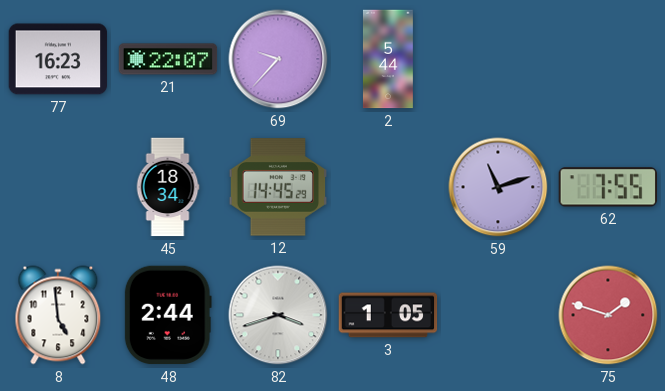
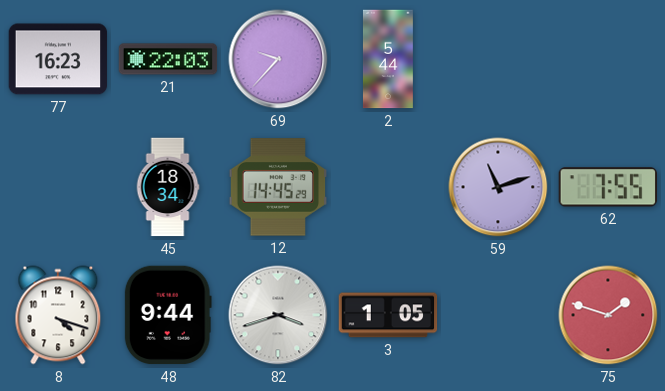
21: 22:07 -> 22:03 (168, 59)
8: 4:59 -> 4:18 (58, 315)
48: 2:44 -> 9:44 (168, 315)
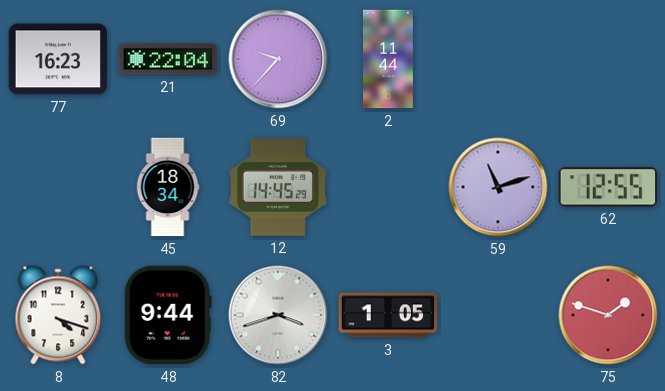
21: 22:03 -> 22:04 (168, 59)
2: 5:44 -> 11:44 (388, 59)
62: 7:55 -> 12:55 (607, 187)
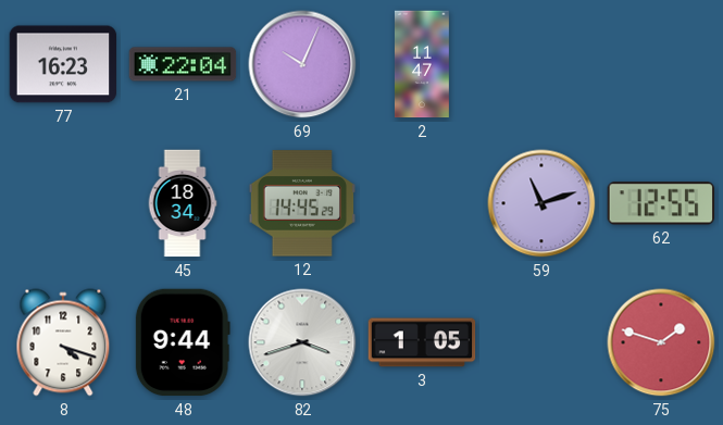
69: 9:37 -> 10:04 (302, 64)
2: 11:44 -> 11:47 (422, 64)
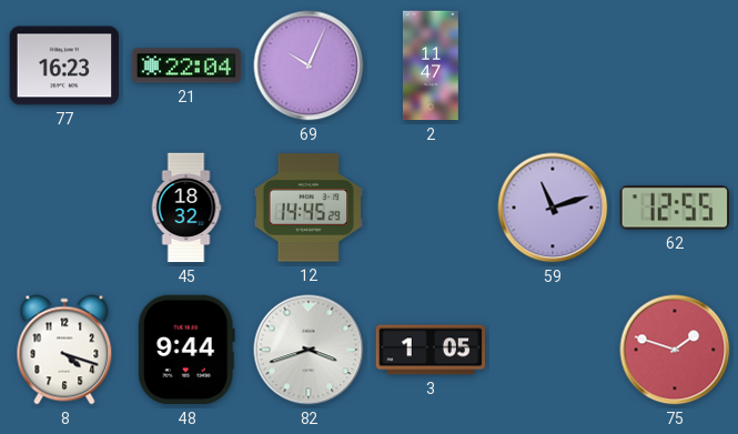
45: 18:34 -> 18:32 (186, 208)
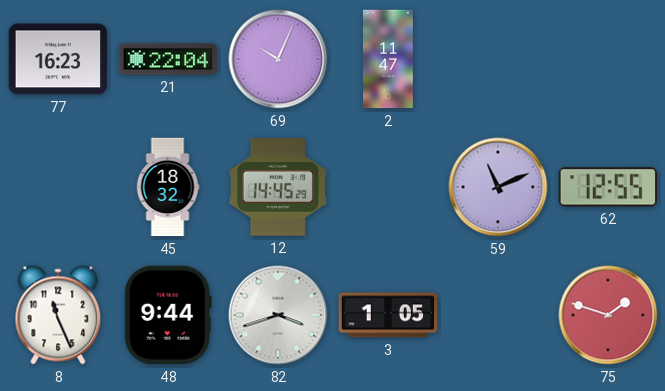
59: 11:12 -> 11:11 (498, 187)
8: 4:18 -> 11:26 (58, 315)
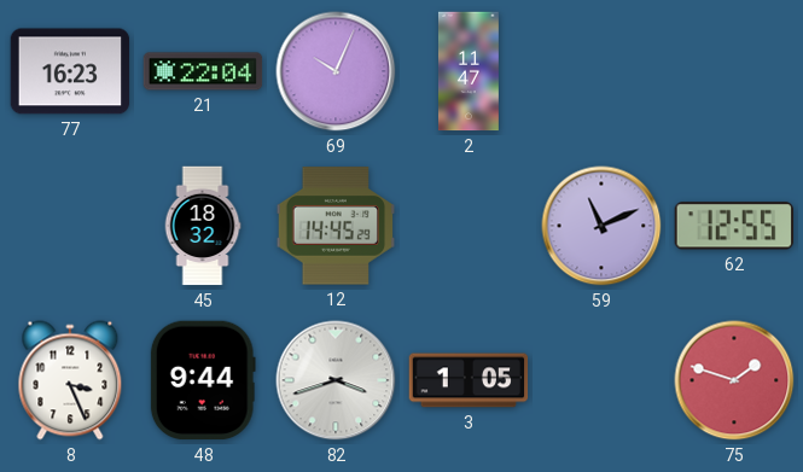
8: 11:26 -> 3:26 (70, 380)
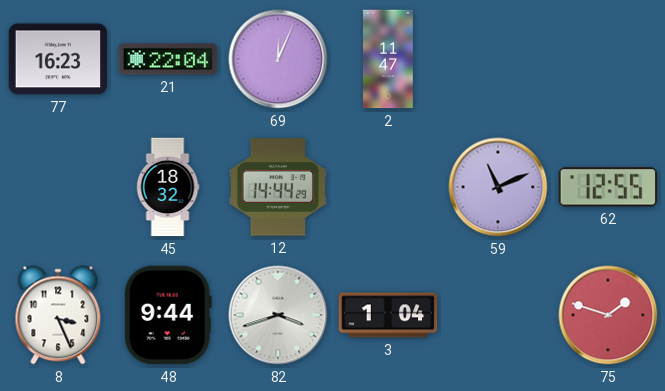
69: 10:04 -> 12:04 (278, 59)
12: 14:45 -> 14:44 (278, 187)
3: 1:05 -> 1:04 (388, 315)
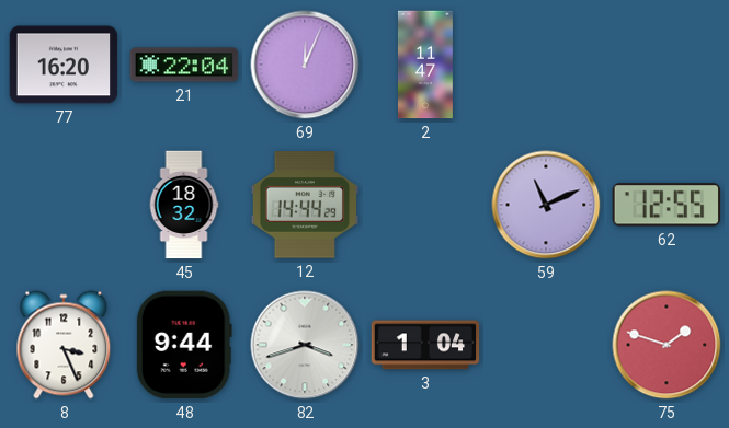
77: 16:23 -> 16:20 (64, 65)
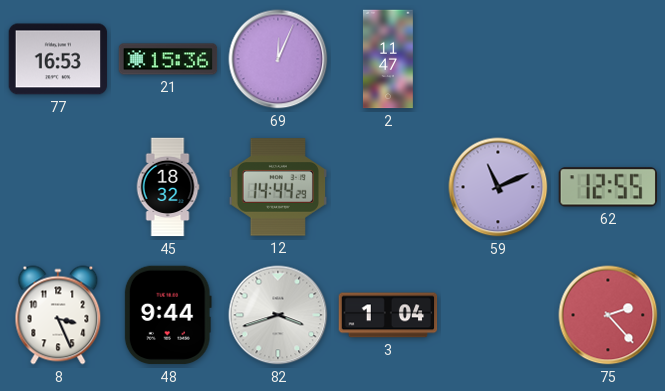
77: 16:20 -> 16:53 (58, 59)
21: 22:04 -> 15:36 (168, 59)
75: 1:48 -> 2:23 (608, 315)
